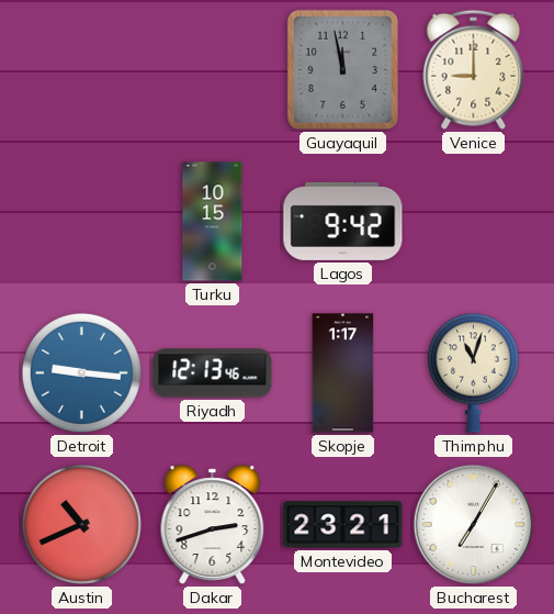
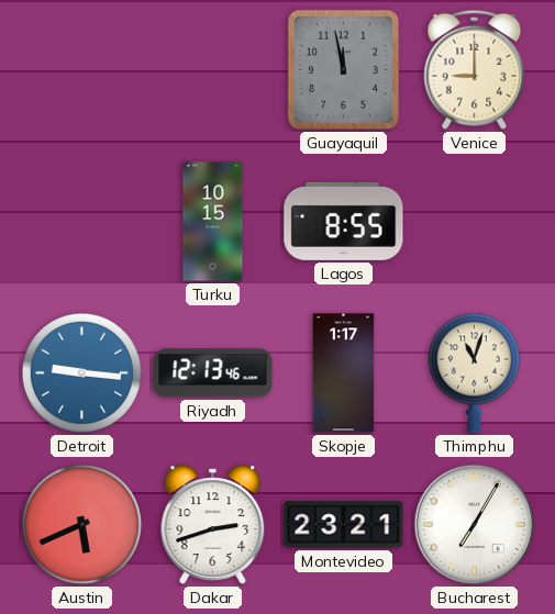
Lagos: 9:42 -> 8:55 (344, 221)
Austin: 10:41 -> 5:41 (81, 524)
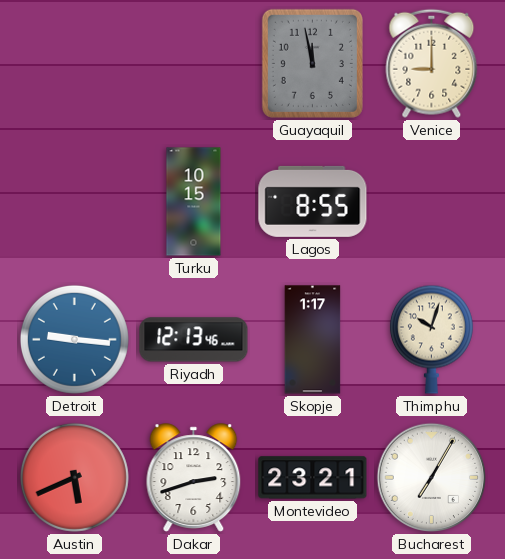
Thimphu: 11:03 -> 10:03 (431, 339)
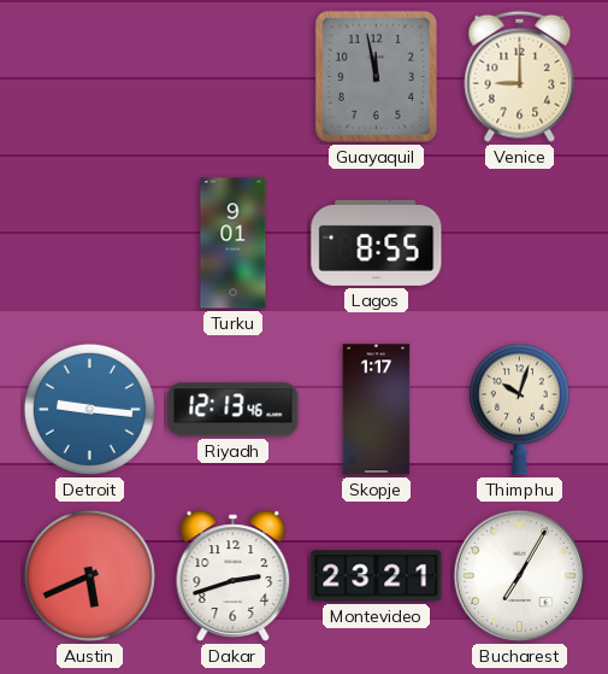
Turku: 10:15 -> 9:01 (234, 244)
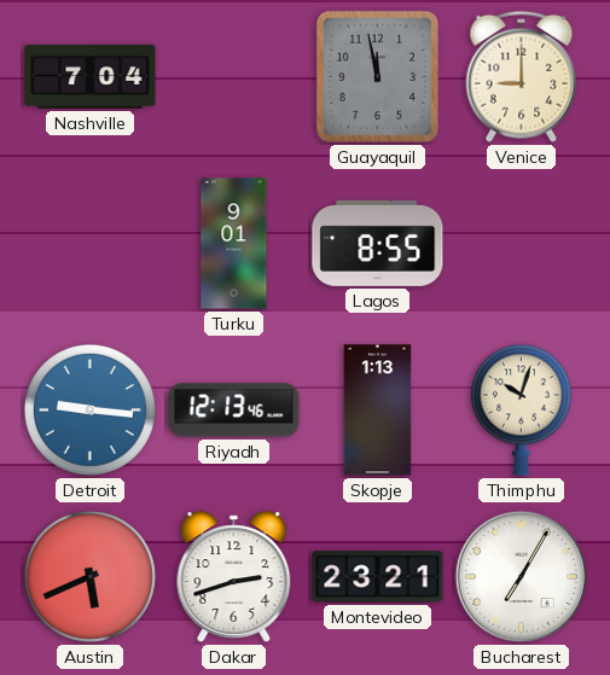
Nashville: none -> 7:04 (91, 77)
Skopje: 1:17 -> 1:13 (378, 411)
